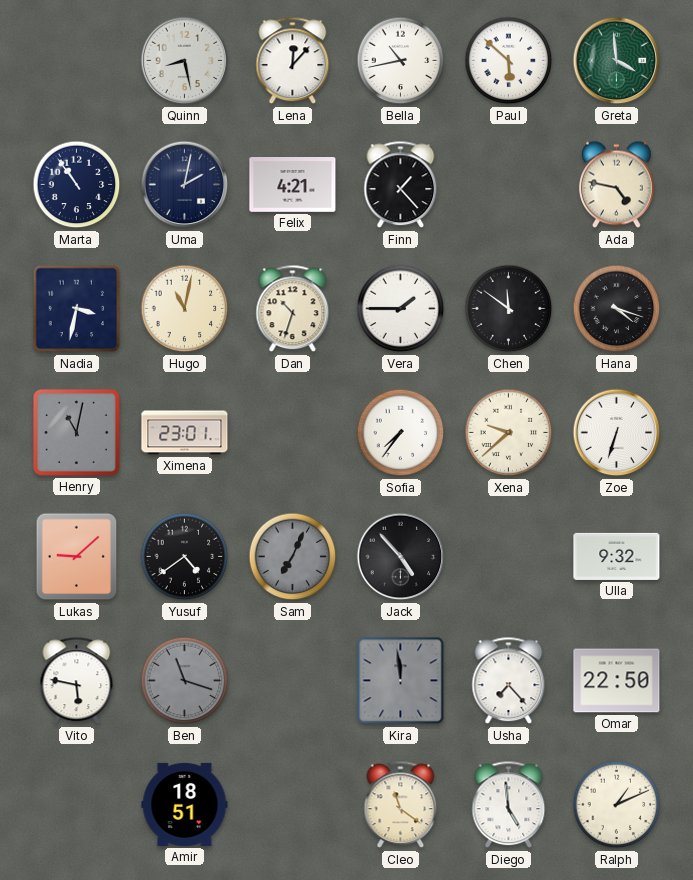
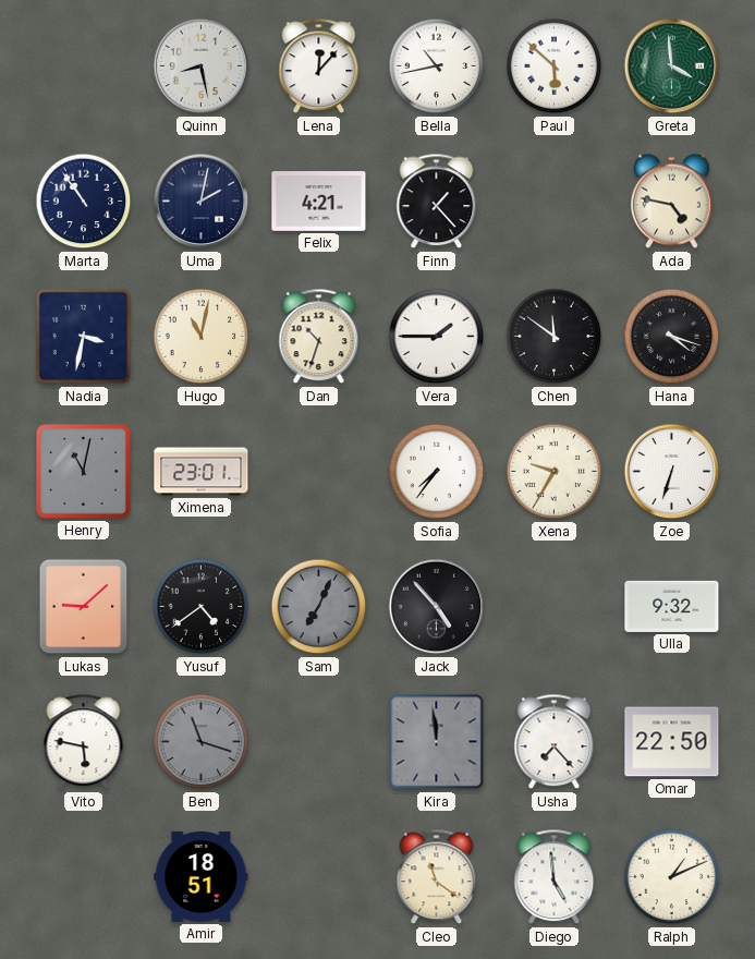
Xena: 9:38 -> 9:35 (555, 472)
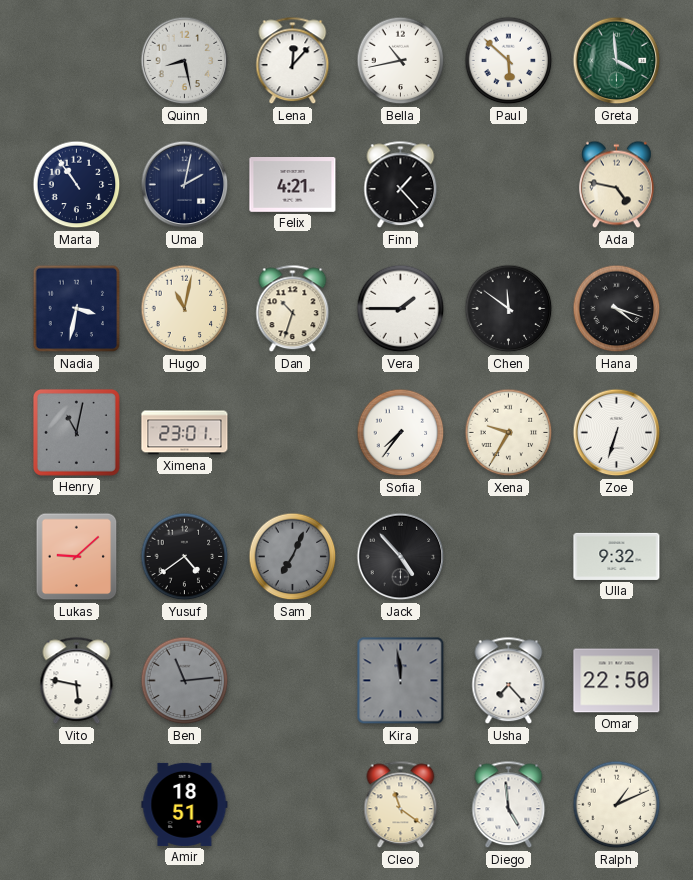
Ben: 11:18 -> 11:14 (185, 681)
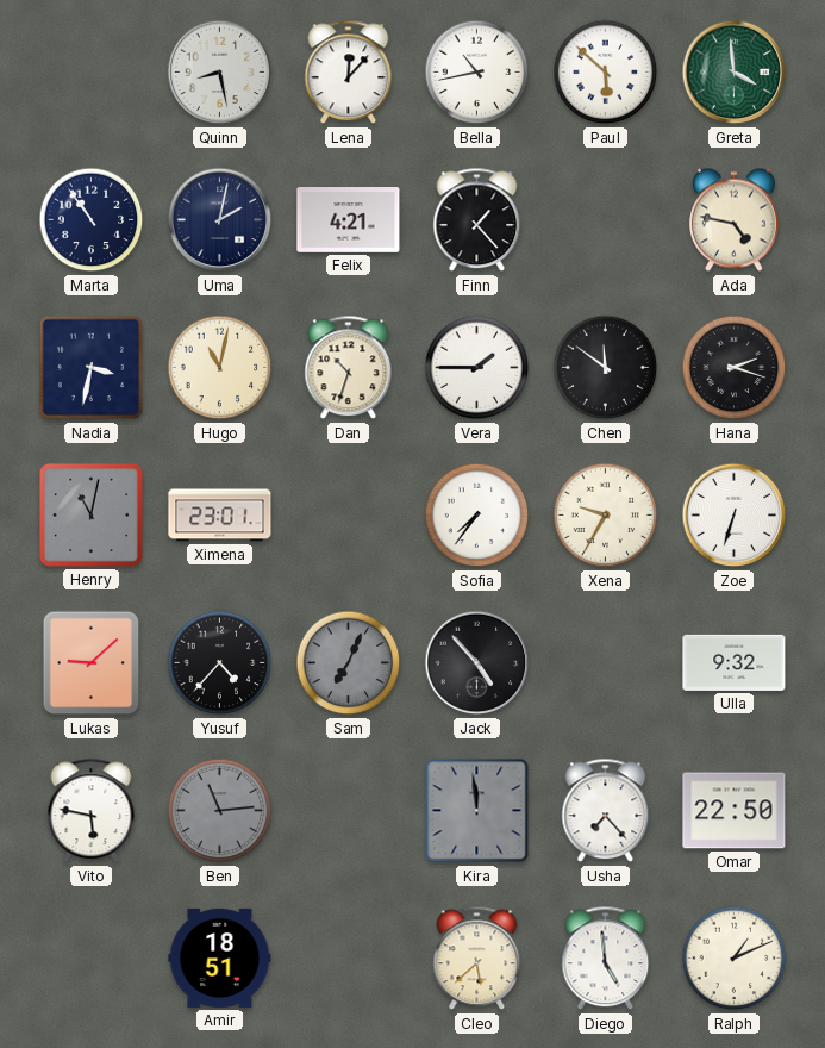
Hana: 4:18 -> 2:18 (735, 368)
Yusuf: 4:39 -> 4:37 (220, 663)
Cleo: 11:21 -> 5:38 (477, 959)
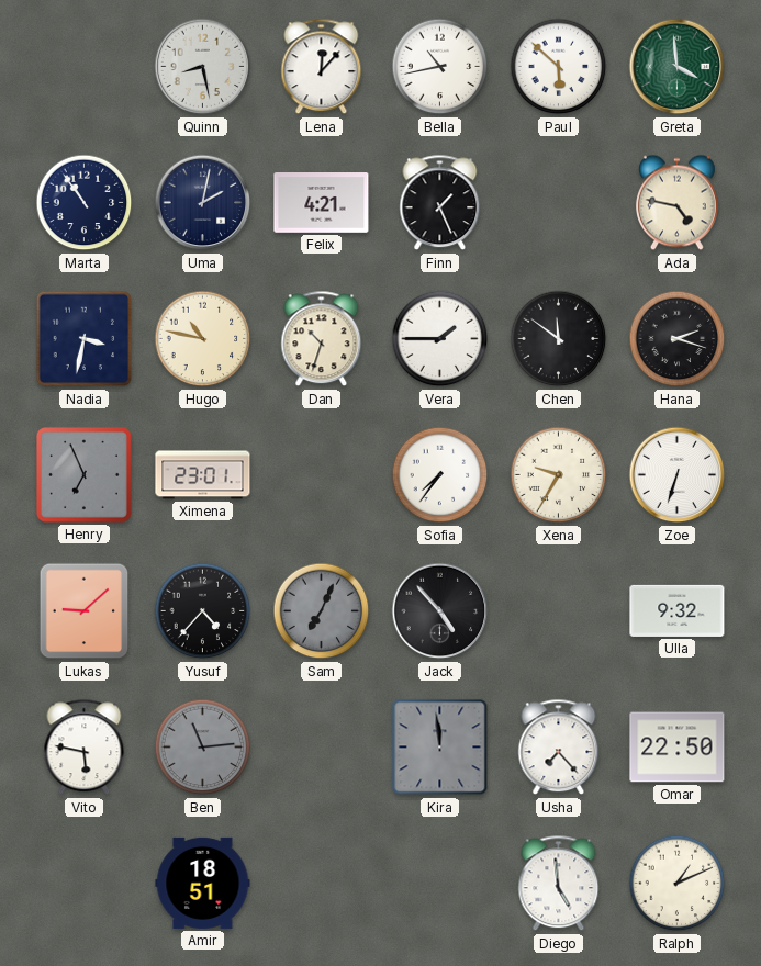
Finn: 1:23 -> 1:26 (440, 203)
Hugo: 11:02 -> 10:47 (203, 339)
Henry: 11:02 -> 6:56 (83, 474)
Cleo: 5:38 -> none (477, 959)
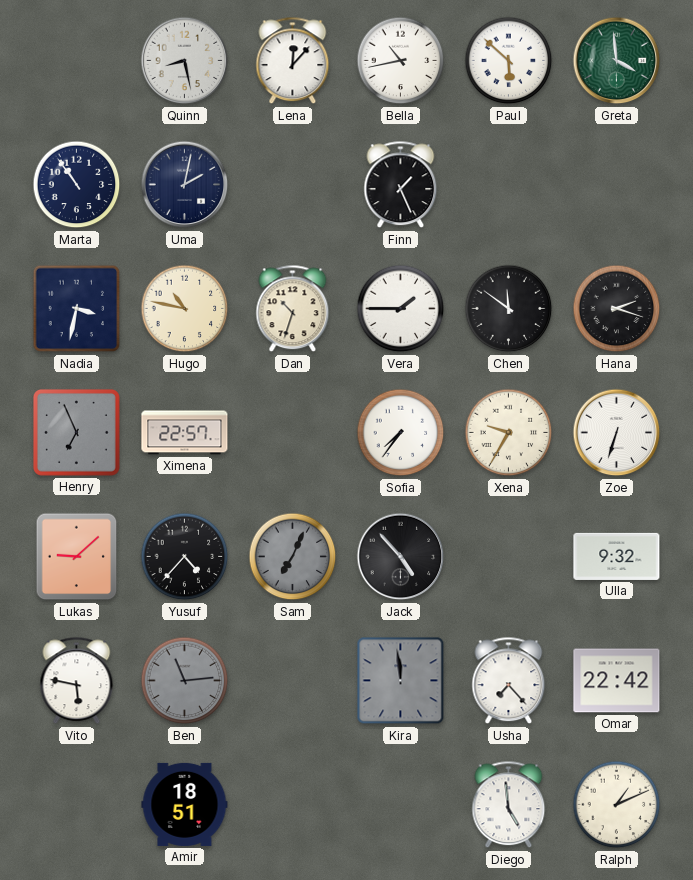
Felix: 4:21 -> none (322, 203)
Ada: 4:47 -> none (676, 203)
Ximena: 23:01 -> 22:57 (185, 433)
Omar: 22:50 -> 22:42 (617, 681)
